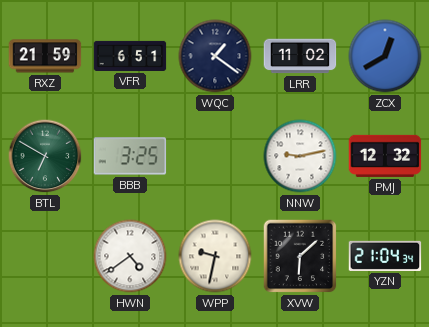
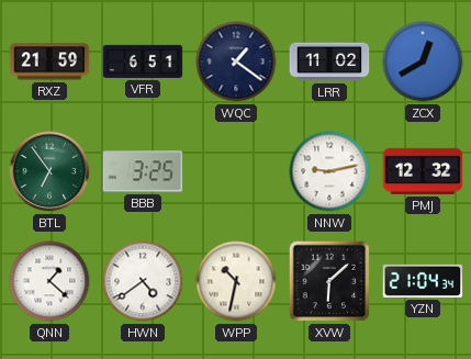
BTL: 6:50 -> 6:54 (49, 171)
QNN: none -> 1:22 (49, 281)
WPP: 9:32 -> 10:32 (236, 281)
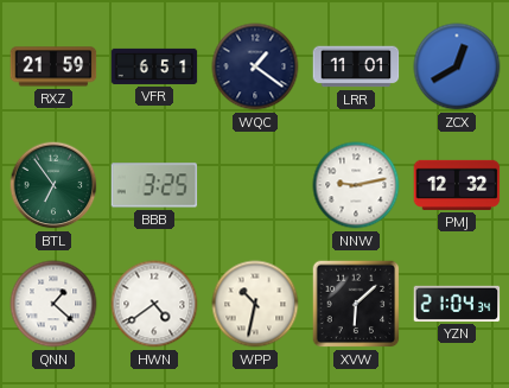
LRR: 11:02 -> 11:01 (356, 66)
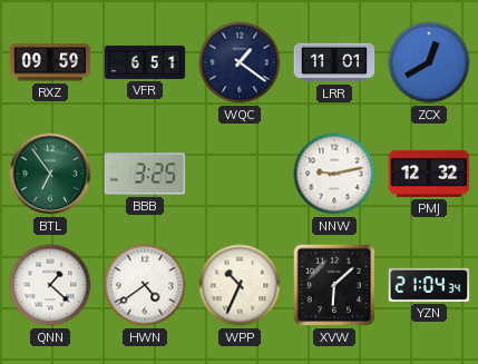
RXZ: 21:59 -> 09:59 (50, 62)
WPP: 10:32 -> 10:34 (240, 285)
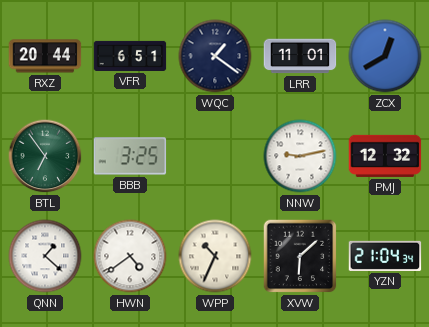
RXZ: 09:59 -> 20:44 (45, 56)
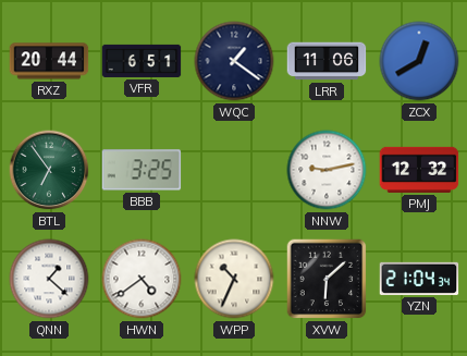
LRR: 11:01 -> 11:06 (327, 61)
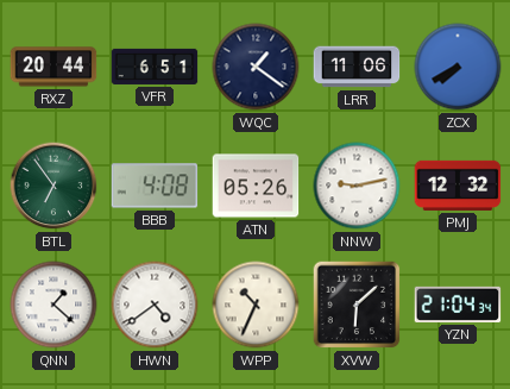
ZCX: 12:40 -> 7:40 (458, 67)
BBB: 3:25 -> 4:08 (155, 186)
ATN: none -> 05:26 (256, 186)
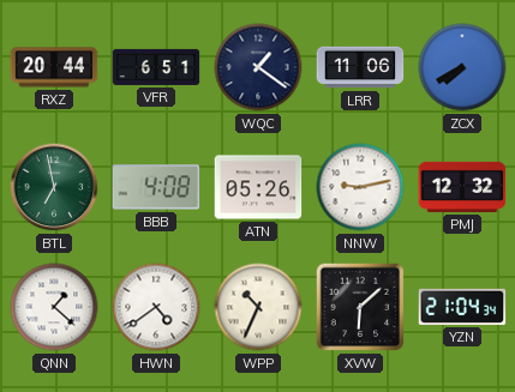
BTL: 6:54 -> 6:58 (54, 187)
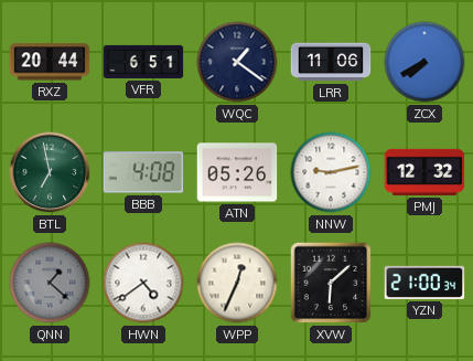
QNN dial: white -> grey (50, 283)
WPP: 10:34 -> 12:34 (237, 283)
YZN: 21:04 -> 21:00 (424, 283)
